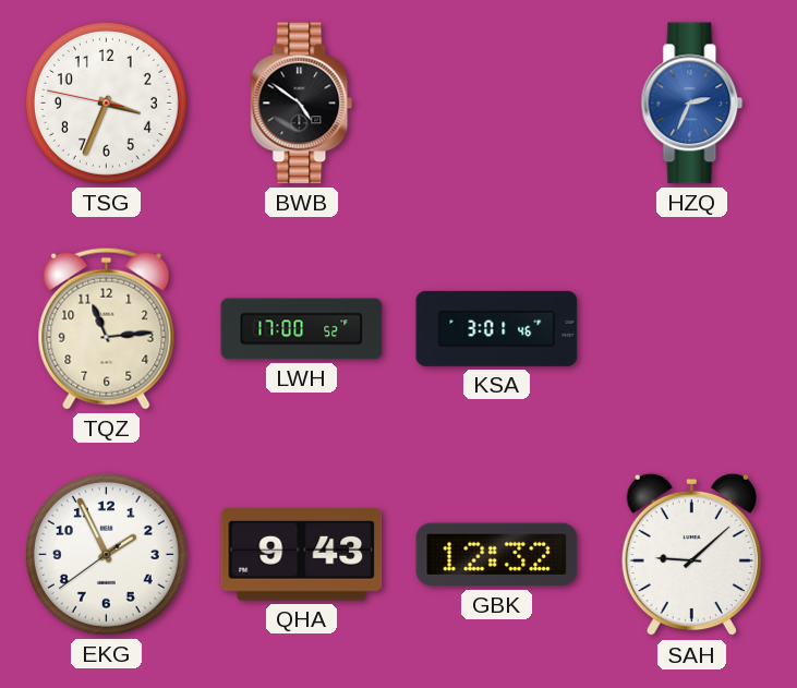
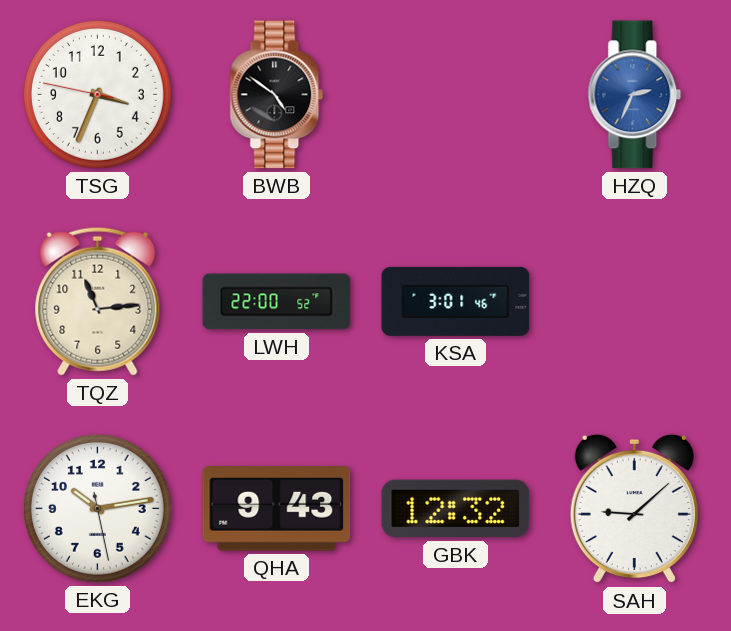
LWH: 17:00 -> 22:00 (277, 302)
EKG: 1:55 -> 10:13 (97, 508)
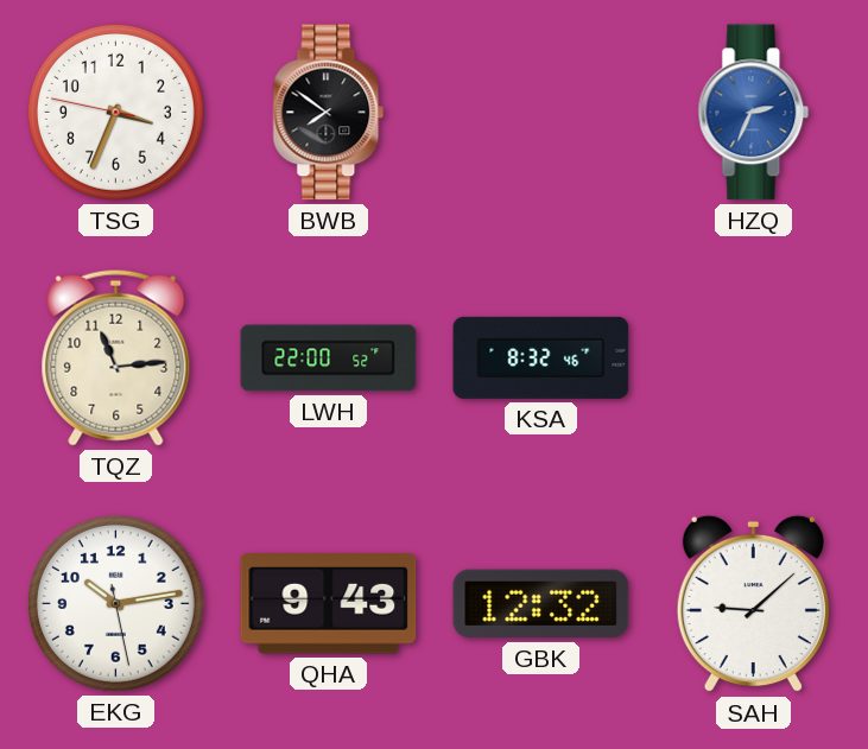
BWB: 4:51 -> 7:51 (329, 113)
KSA: 3:01 -> 8:32 (541, 357)
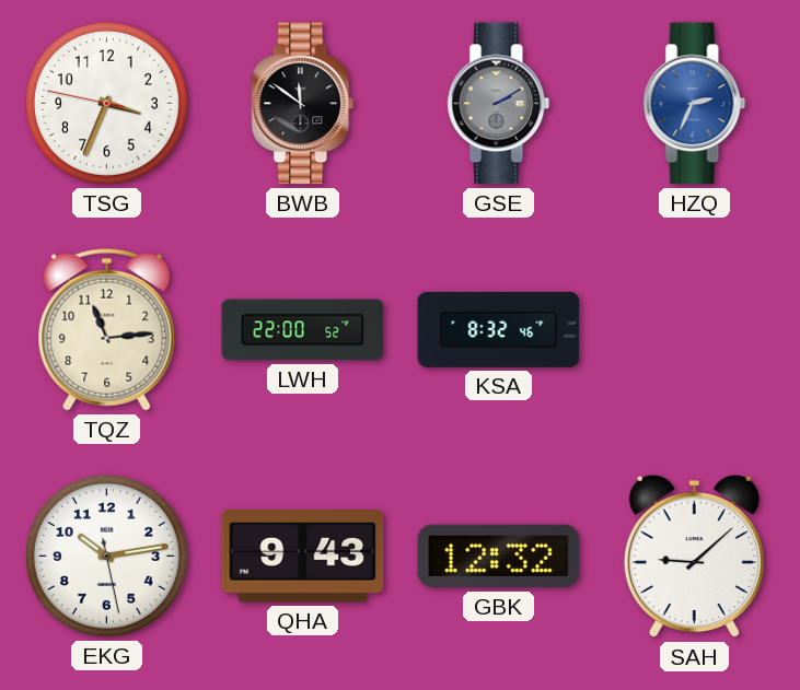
BWB: 7:51 -> 11:51 (303, 104)
GSE: none -> 2:10 (499, 104)
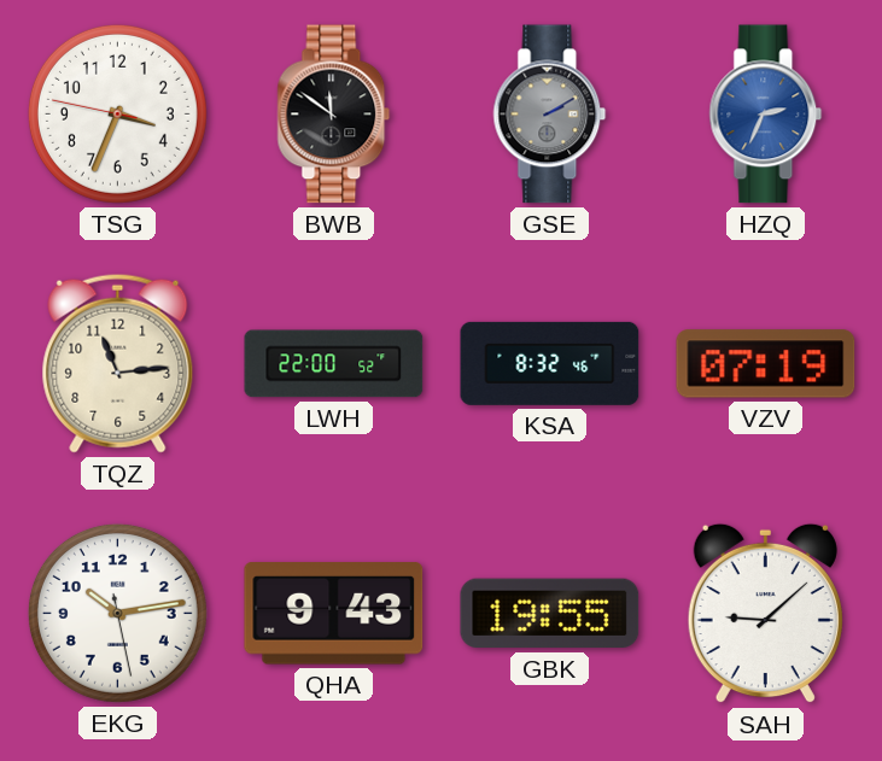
VZV: none -> 07:19 (766, 364)
GBK: 12:32 -> 19:55 (550, 614)
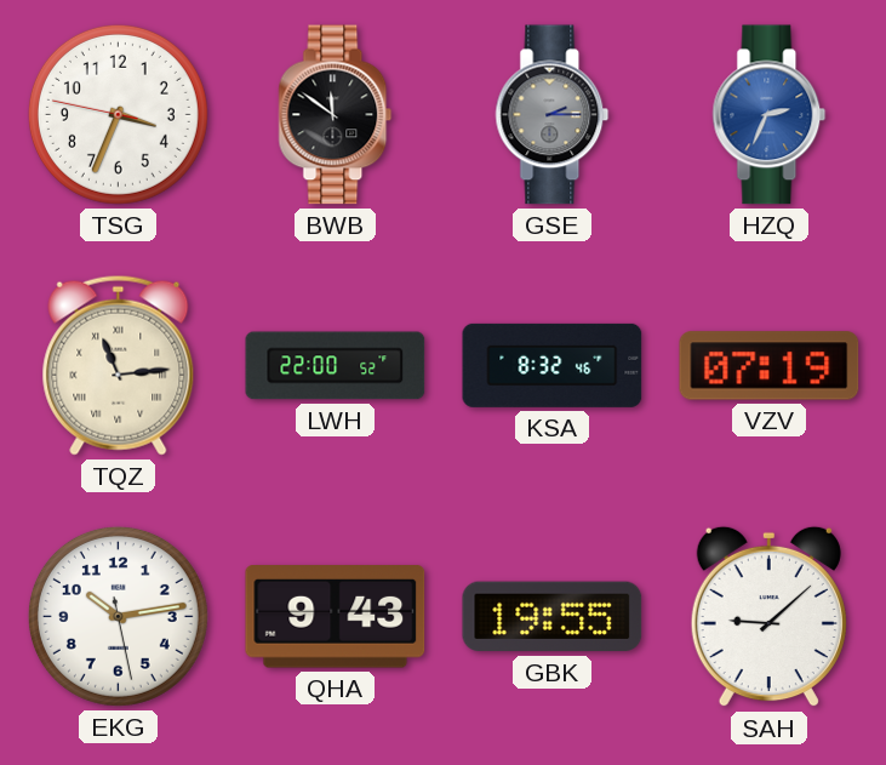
GSE: 2:10 -> 2:15 (553, 115)
TQZ numerals: Arabic -> Roman (119, 365)
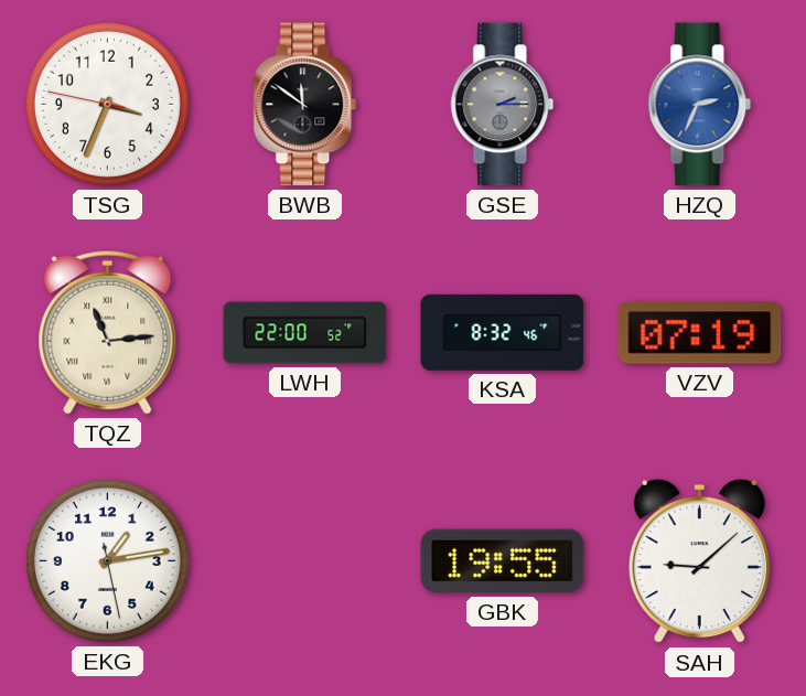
EKG: 10:13 -> 1:13 (107, 560)
QHA: 9:43 -> none (336, 617)
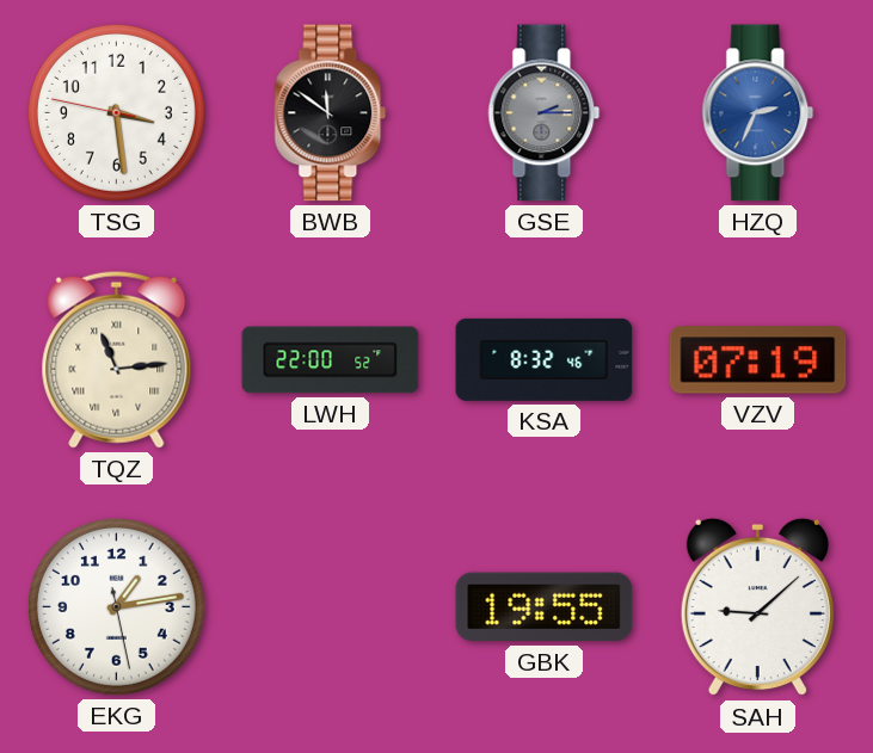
TSG: 3:33 -> 3:28 (116, 112)
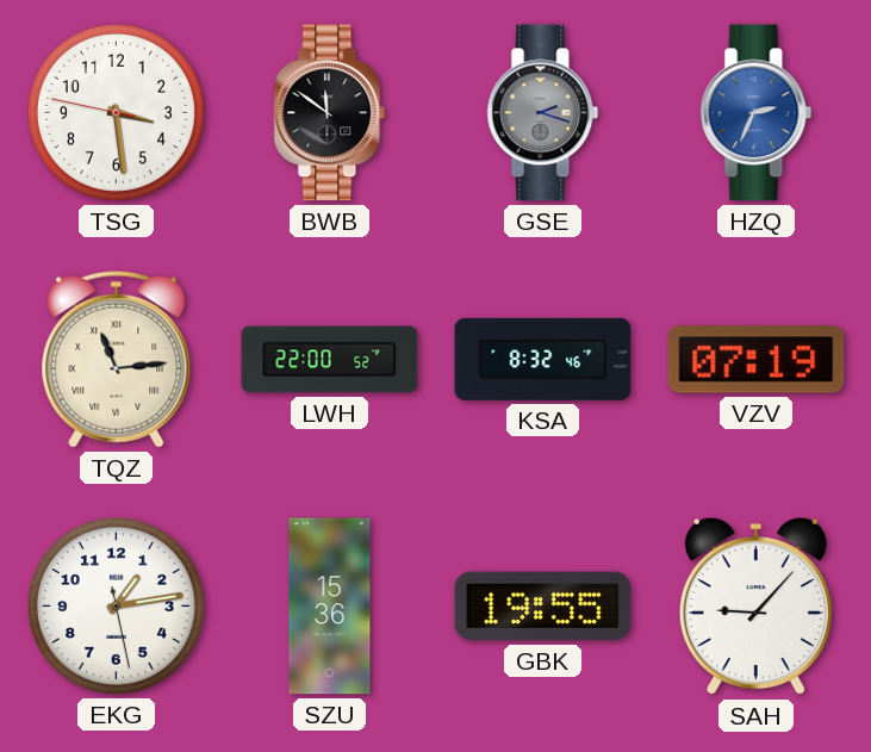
GSE: 2:15 -> 2:18 (543, 113)
SZU: none -> 15:36 (330, 607)
SAH: 9:08 -> 9:07 (755, 607)
